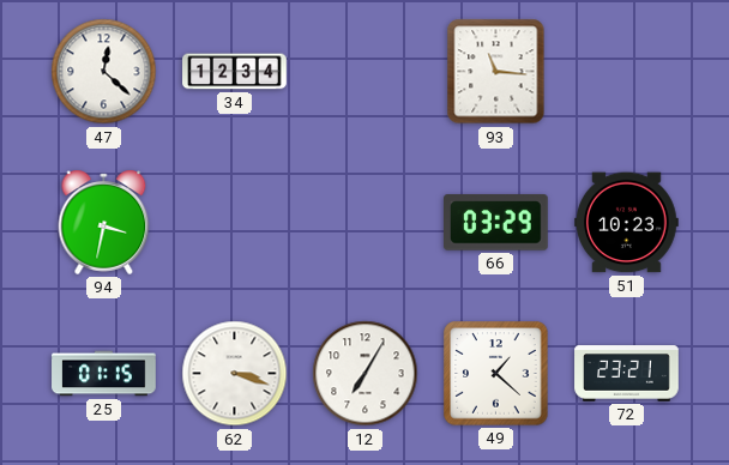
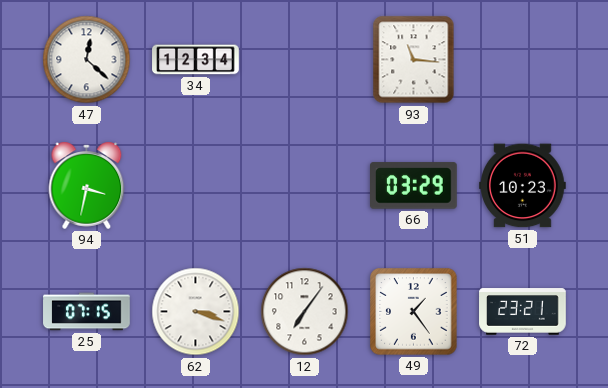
25: 01:15 -> 07:15 (87, 312)
12: 7:05 -> 7:06 (305, 312)
49: 1:22 -> 1:24 (414, 312)
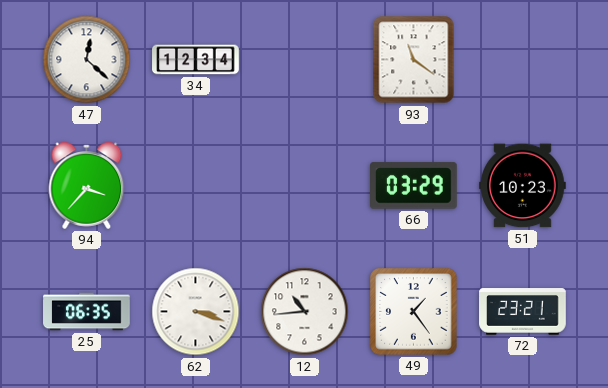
93: 11:16 -> 11:21 (414, 60)
94: 3:32 -> 3:37 (87, 185)
25: 07:15 -> 06:35 (87, 312)
12: 7:06 -> 10:44 (305, 312)
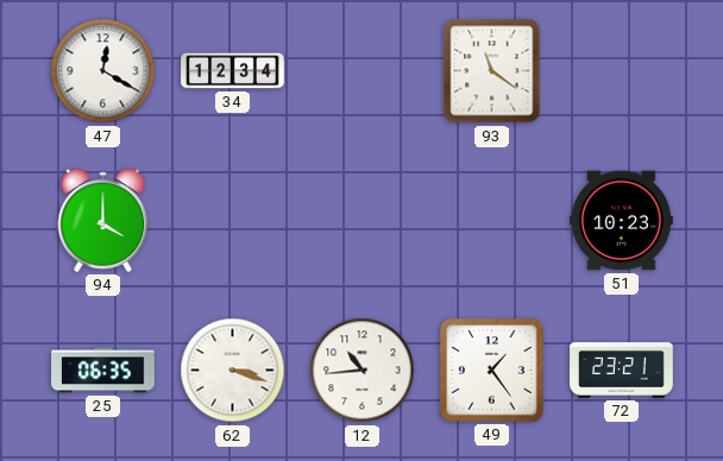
47: 12:22 -> 12:20 (103, 71)
94: 3:37 -> 4:00 (103, 220)
66: 03:29 -> none (414, 186)
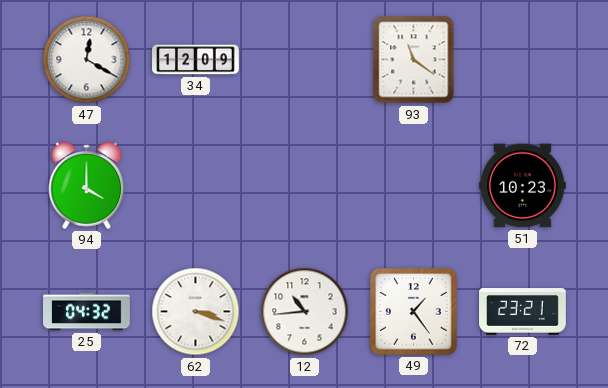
34: 12:34 -> 12:09 (196, 60)
25: 06:35 -> 04:32 (87, 312)
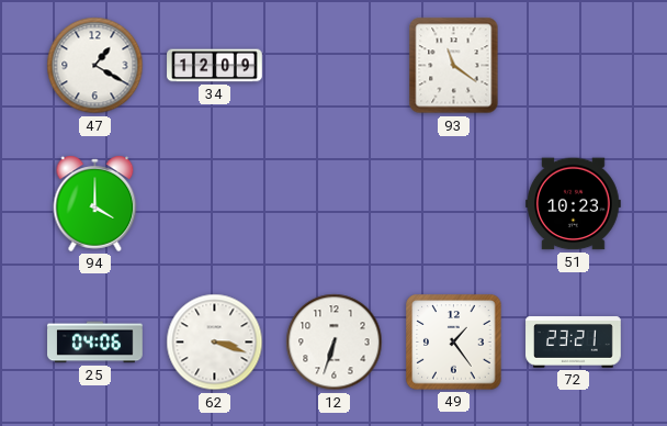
47: 12:20 -> 1:20 (95, 66)
25: 04:32 -> 04:06 (95, 343)
12: 10:44 -> 6:33 (335, 343)
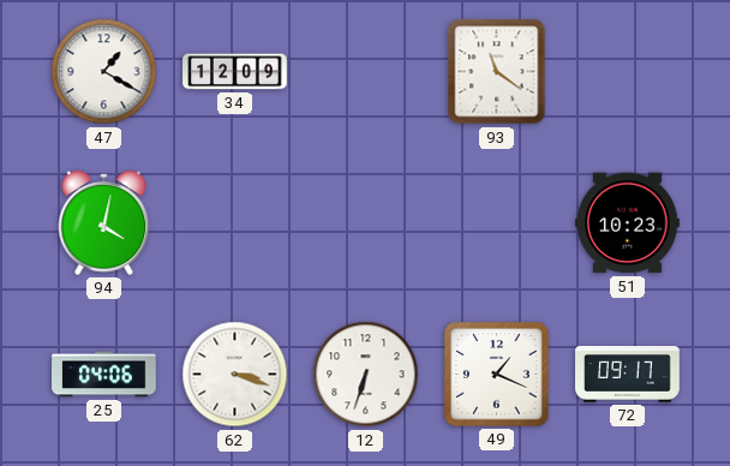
94: 4:00 -> 4:02 (104, 222)
49: 1:24 -> 1:19 (497, 375)
72: 23:21 -> 09:17 (628, 375)
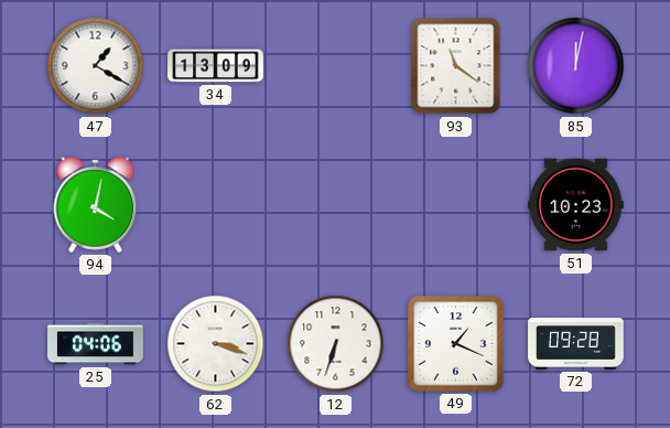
34: 12:09 -> 13:09 (216, 66)
85: none -> 12:02 (576, 66)
72: 09:17 -> 09:28 (576, 344)
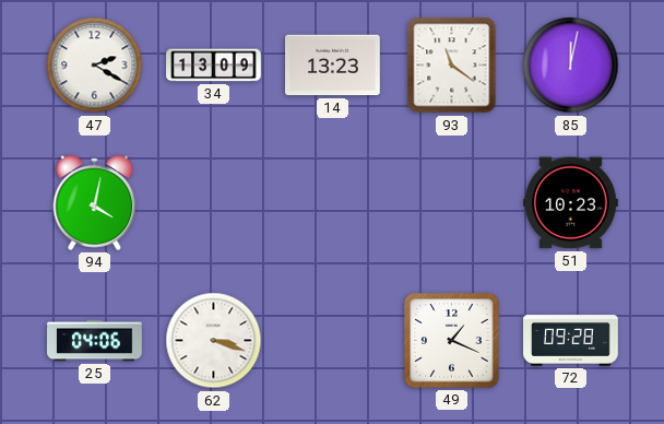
47: 1:20 -> 2:20 (95, 66)
14: none -> 13:23 (333, 66)
12: 6:33 -> none (336, 344)
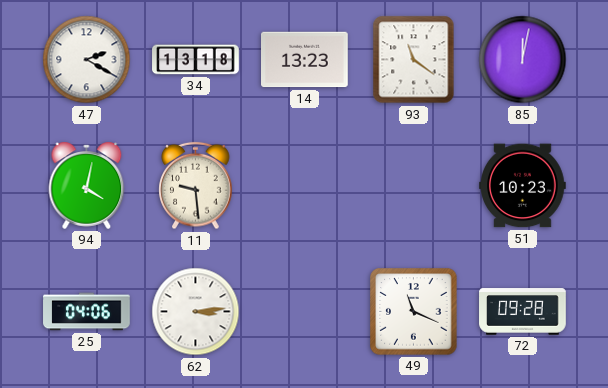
34: 13:09 -> 13:18 (196, 60)
11: none -> 9:29 (196, 186)
62: 3:18 -> 3:14 (196, 312)
49: 1:19 -> 11:19 (414, 312)
